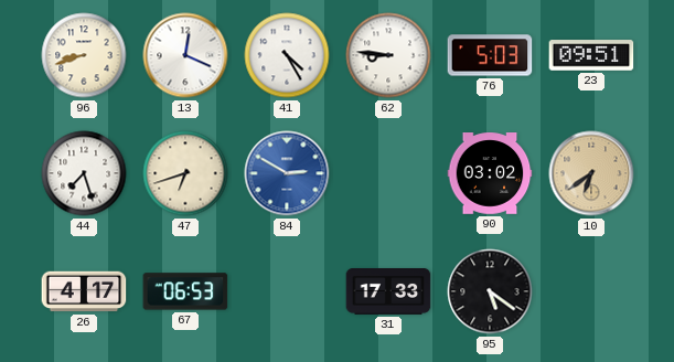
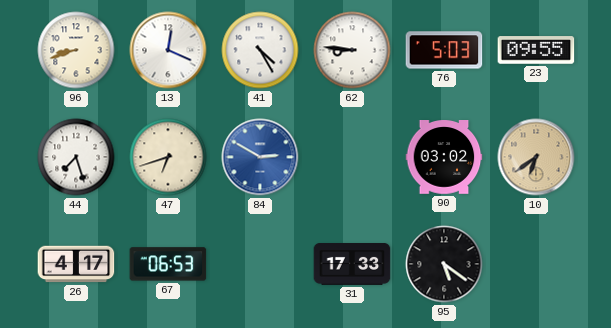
23: 09:51 -> 09:55 (536, 50)
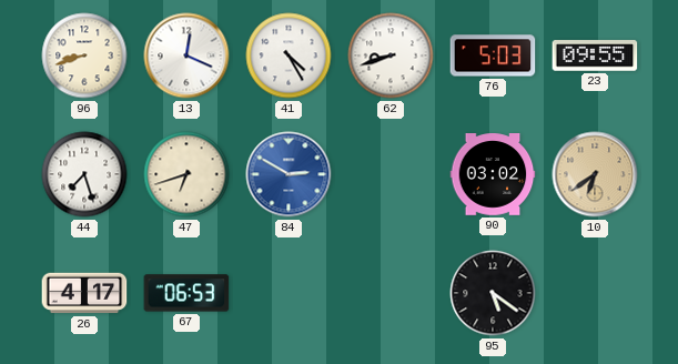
62: 8:46 -> 8:42 (391, 55)
31: 17:33 -> none (352, 265)
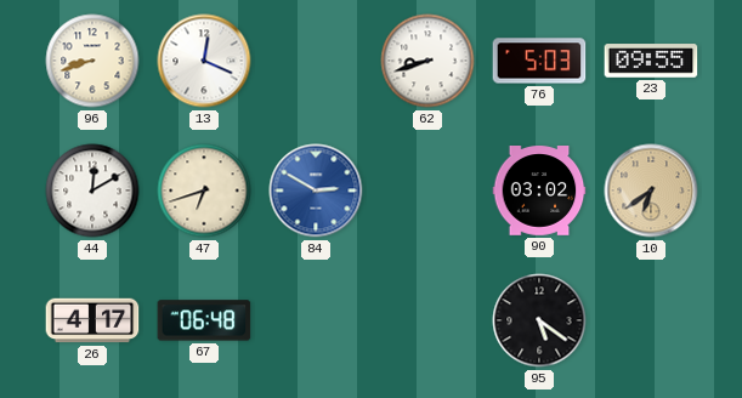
41: 4:25 -> none (289, 55)
44: 7:27 -> 12:10 (92, 191)
67: 06:53 -> 06:48 (204, 320)
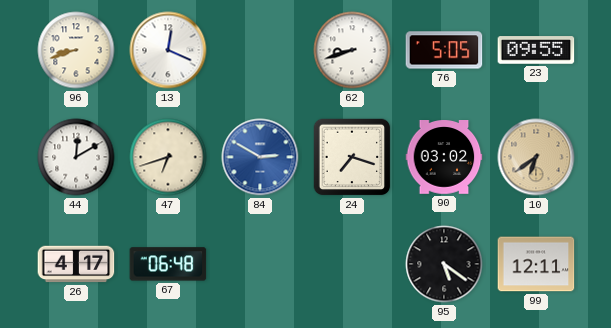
76: 5:03 -> 5:05 (444, 50)
24: none -> 7:18 (352, 157)
99: none -> 12:11 (536, 264)
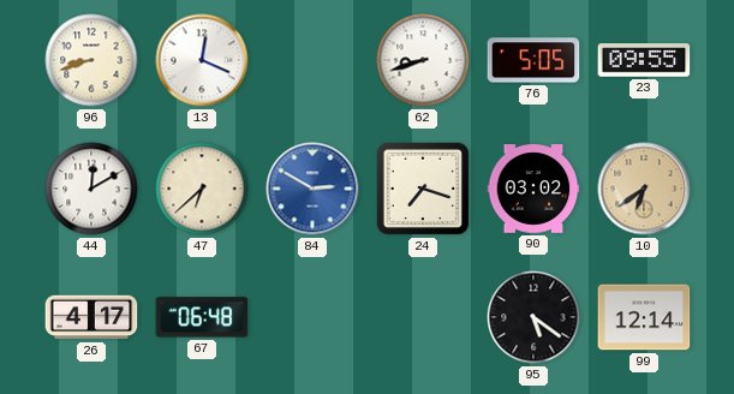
47: 6:42 -> 6:38 (202, 189)
99: 12:11 -> 12:14 (644, 317)
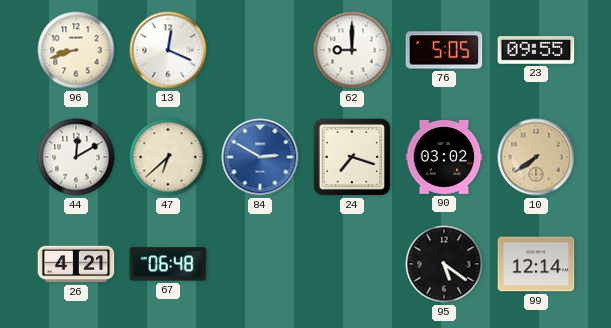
62: 8:42 -> 9:00 (352, 50)
10: 6:39 -> 7:39 (536, 157)
26: 4:17 -> 4:21 (76, 264)
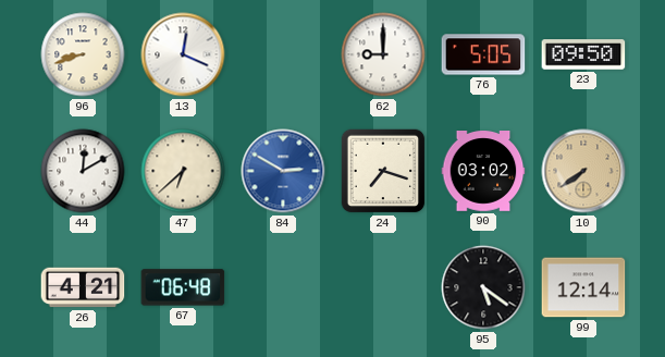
23: 09:55 -> 09:50 (583, 54)
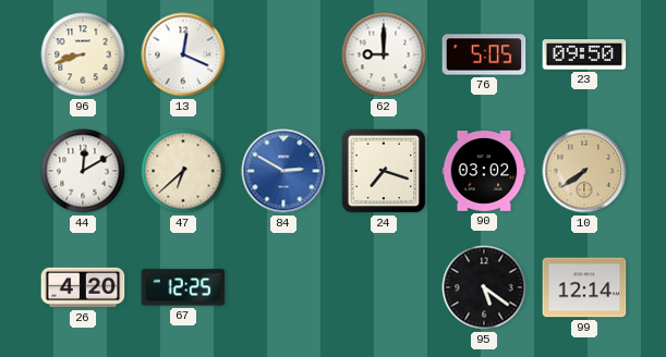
26: 4:21 -> 4:20 (83, 287)
67: 06:48 -> 12:25 (183, 287)
